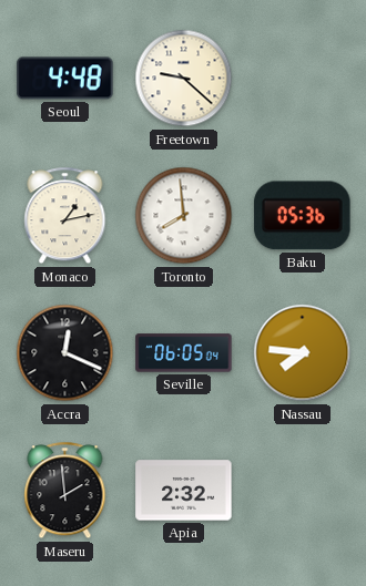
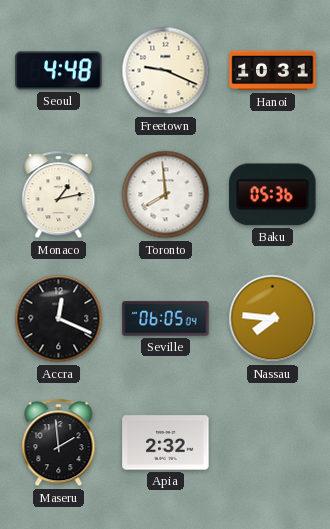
Freetown: 9:22 -> 9:19 (166, 71)
Hanoi: none -> 10:31 (273, 71)
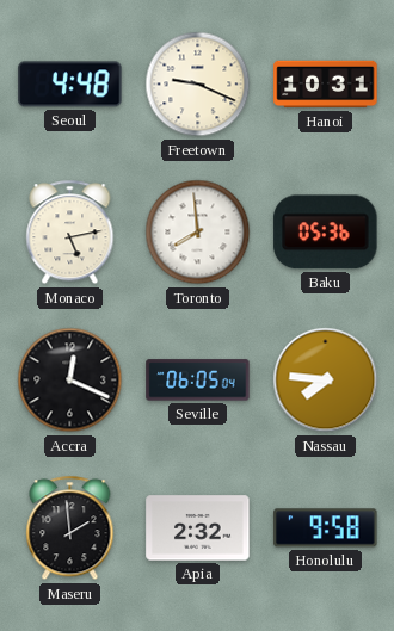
Monaco: 1:13 -> 5:13 (70, 233)
Honolulu: none -> 9:58 (326, 528)
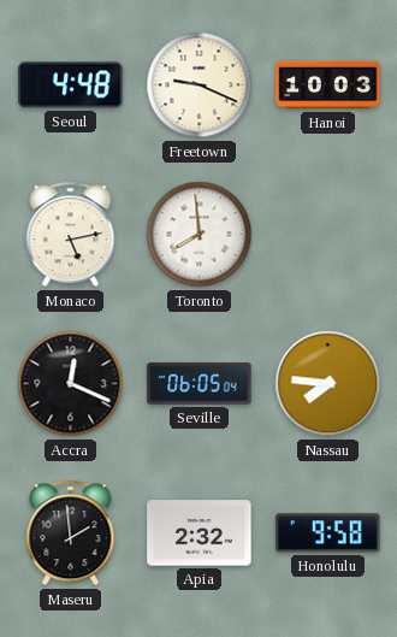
Hanoi: 10:31 -> 10:03 (328, 85)
Baku: 05:36 -> none (326, 233)
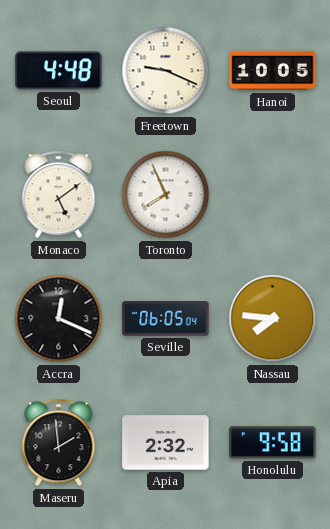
Hanoi: 10:03 -> 10:05 (273, 71)
Monaco: 5:13 -> 5:09 (59, 195)
Toronto: 7:59 -> 7:56 (166, 195)
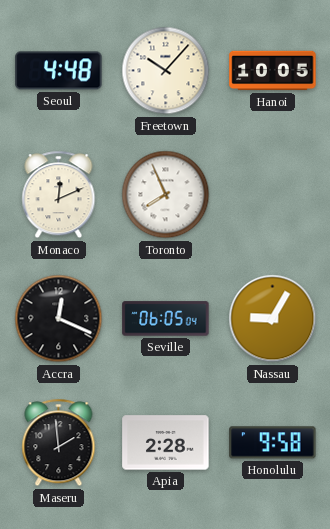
Freetown: 9:19 -> 10:07 (166, 71)
Monaco: 5:09 -> 12:11 (59, 195)
Nassau: 7:46 -> 9:05 (273, 319)
Apia: 2:32 -> 2:28 (166, 443)
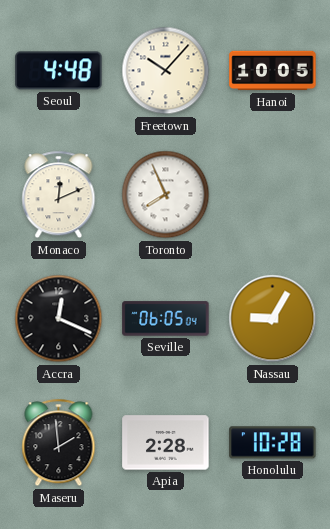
Honolulu: 9:58 -> 10:28 (273, 443)
